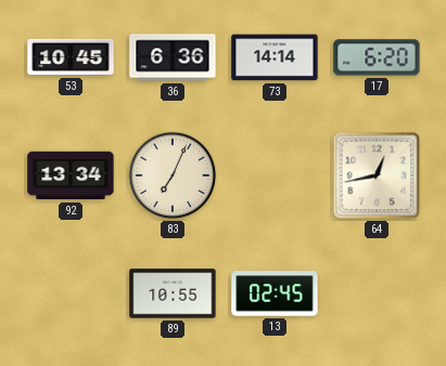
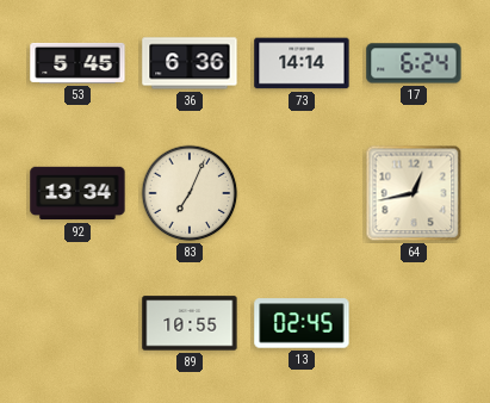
53: 10:45 -> 5:45 (77, 63)
17: 6:20 -> 6:24 (414, 63)
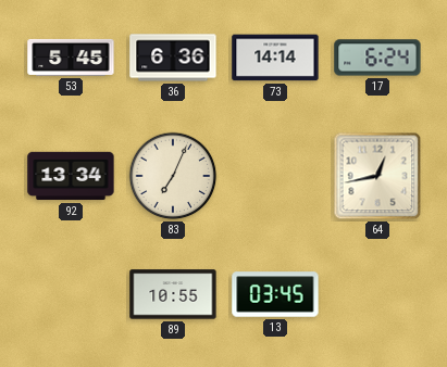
13: 02:45 -> 03:45 (275, 294)
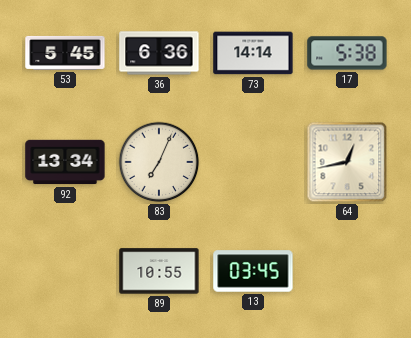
17: 6:24 -> 5:38 (347, 53)
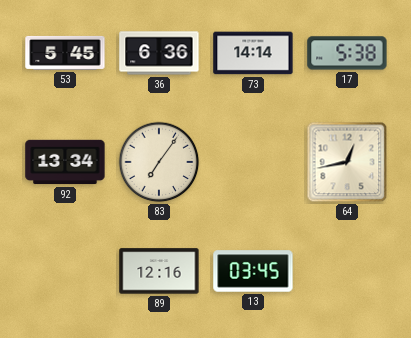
83: 7:04 -> 7:06 (159, 162)
89: 10:55 -> 12:16 (159, 271)
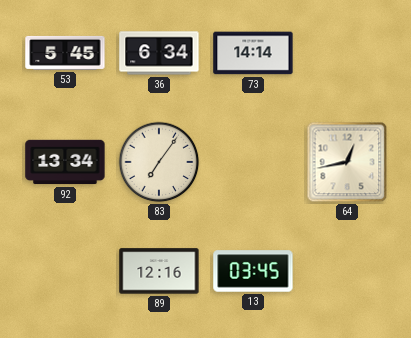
36: 6:36 -> 6:34 (159, 53)
17: 5:38 -> none (347, 53)
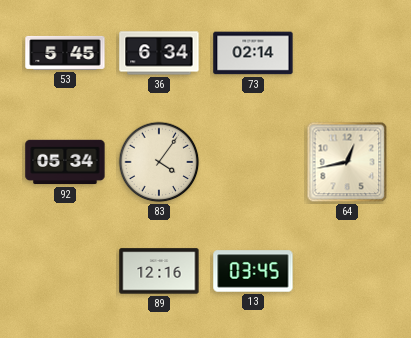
73: 14:14 -> 02:14 (253, 53)
92: 13:34 -> 05:34 (65, 162)
83: 7:06 -> 4:06 (159, 162)
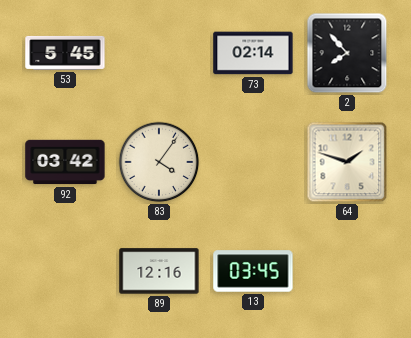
36: 6:34 -> none (159, 53)
2: none -> 7:53 (347, 53)
92: 05:34 -> 03:42 (65, 162)
64: 12:43 -> 1:48 (347, 162)
